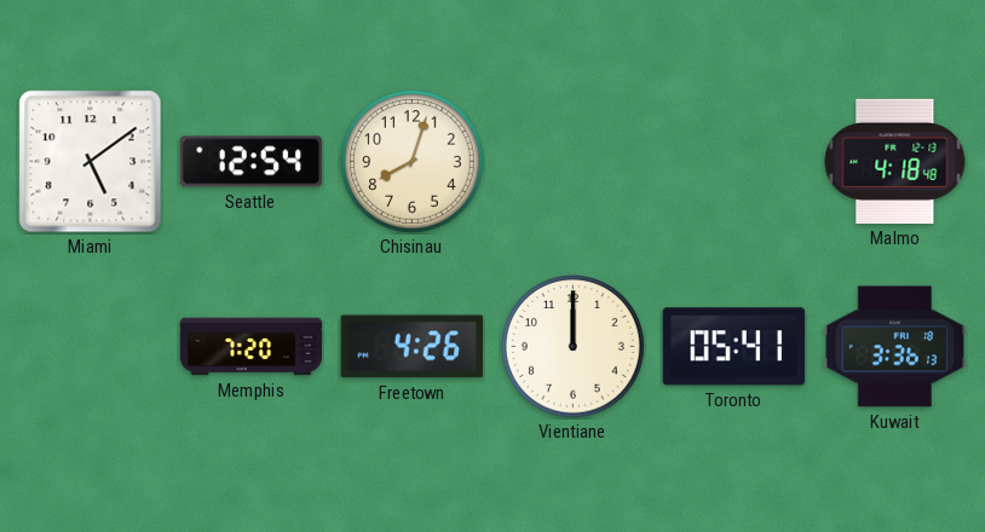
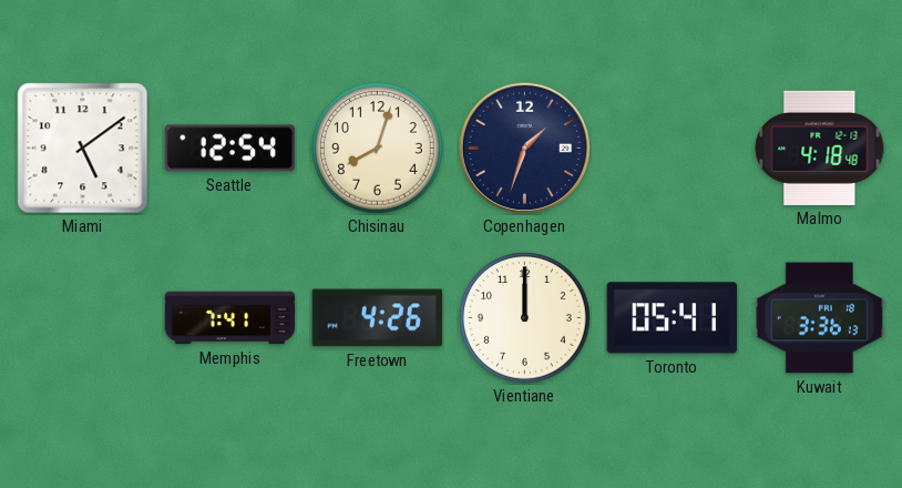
Copenhagen: none -> 1:33 (524, 148)
Memphis: 7:20 -> 7:41 (230, 318)
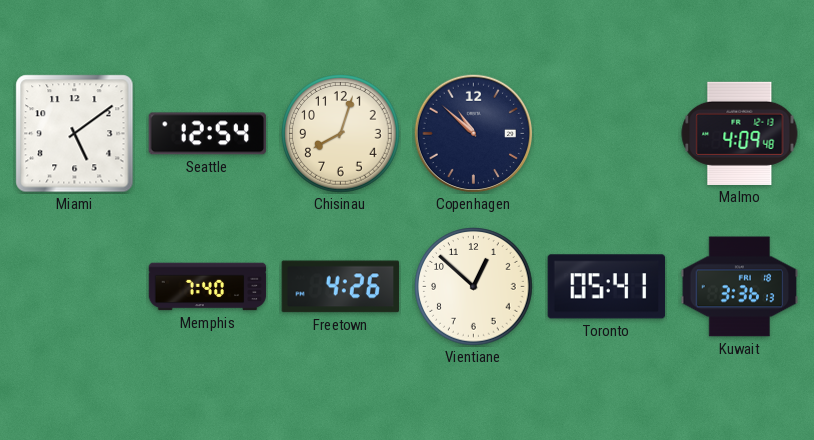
Copenhagen: 1:33 -> 10:52 (473, 133)
Malmo: 4:18 -> 4:09 (740, 133)
Memphis: 7:41 -> 7:40 (208, 287)
Vientiane: 12:00 -> 12:52 (474, 287)
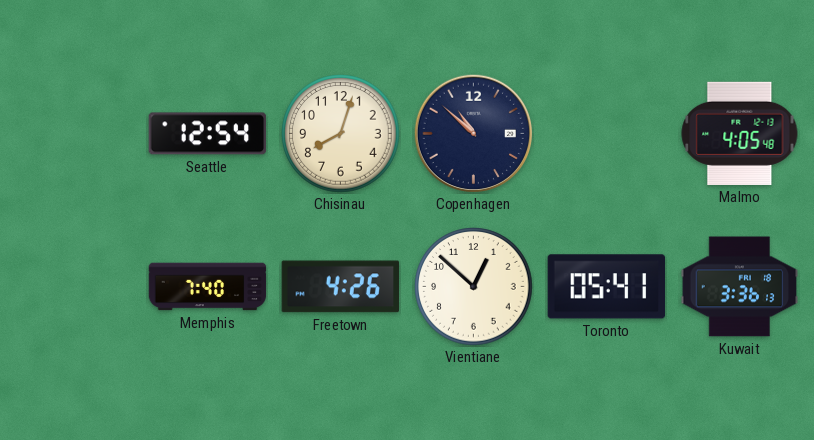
Miami: 5:09 -> none (75, 134)
Malmo: 4:09 -> 4:05 (740, 133)
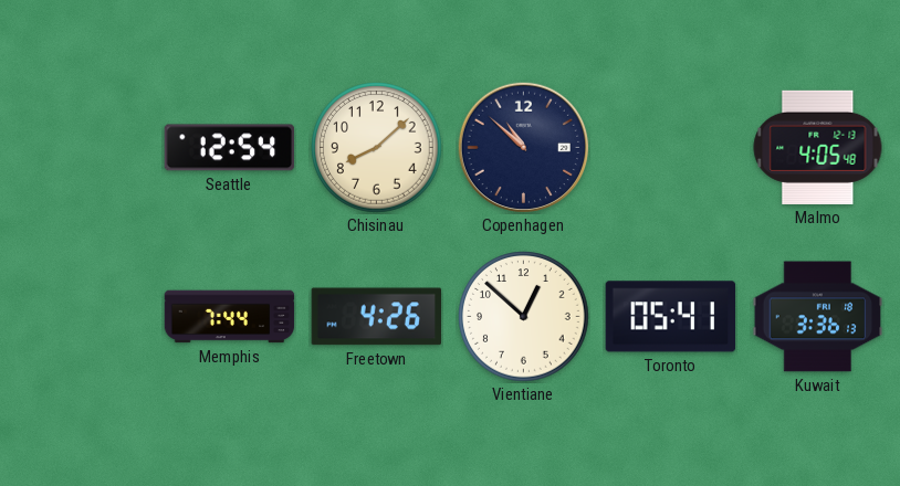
Chisinau: 8:03 -> 8:08 (377, 148)
Memphis: 7:40 -> 7:44 (230, 317)
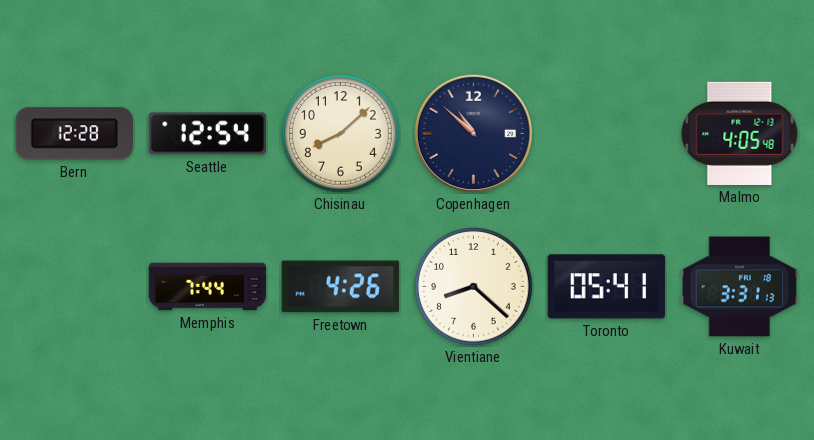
Bern: none -> 12:28 (74, 134)
Vientiane: 12:52 -> 8:22 (474, 287)
Kuwait: 3:36 -> 3:31 (740, 287)
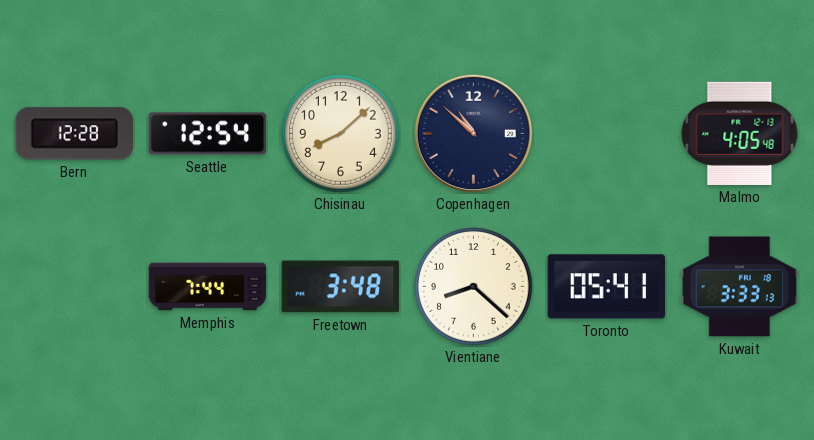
Freetown: 4:26 -> 3:48 (341, 287)
Kuwait: 3:31 -> 3:33 (740, 287)
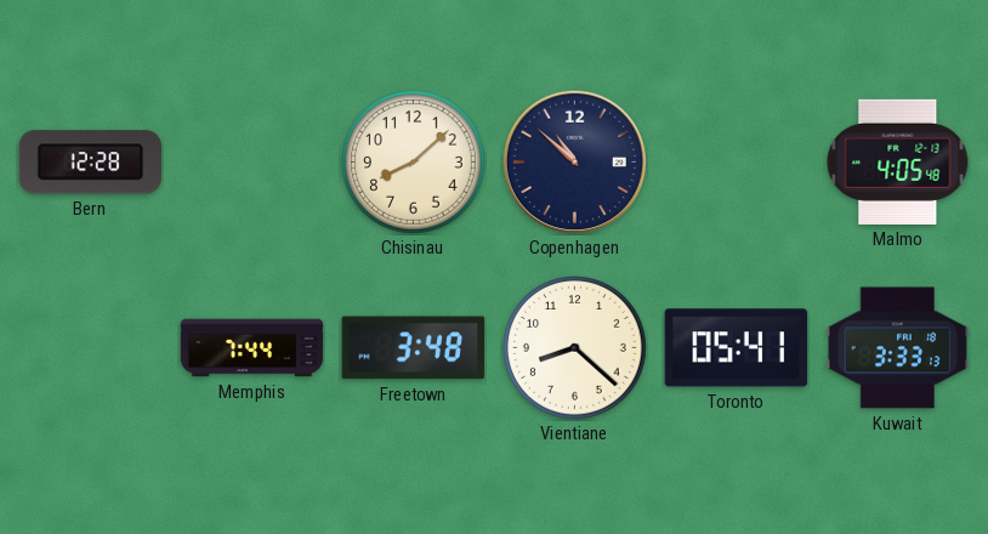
Seattle: 12:54 -> none (208, 134)
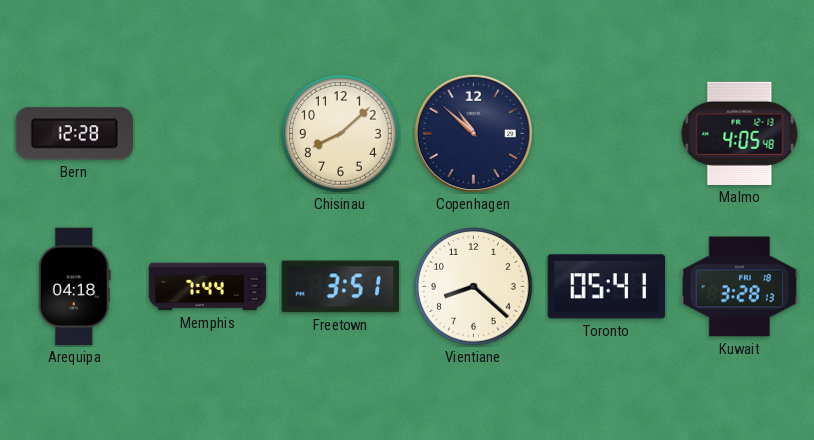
Arequipa: none -> 04:18 (74, 287)
Freetown: 3:48 -> 3:51 (341, 287)
Kuwait: 3:33 -> 3:28 (740, 287)
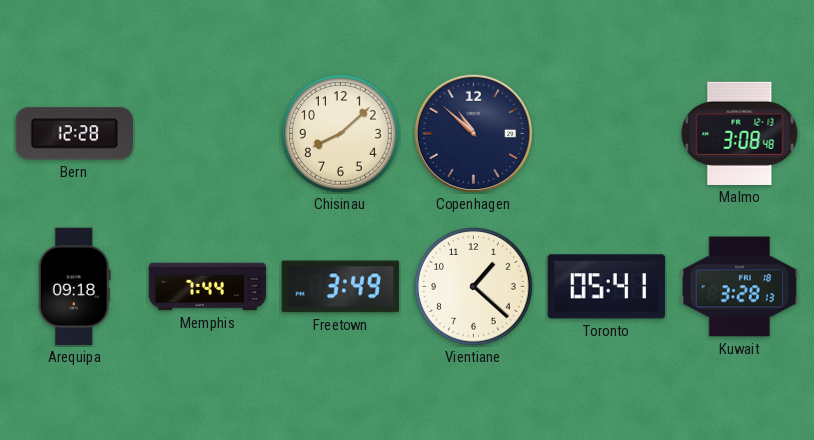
Malmo: 4:05 -> 3:08 (740, 133)
Arequipa: 04:18 -> 09:18 (74, 287)
Freetown: 3:51 -> 3:49 (341, 287)
Vientiane: 8:22 -> 1:22 (474, 287)
